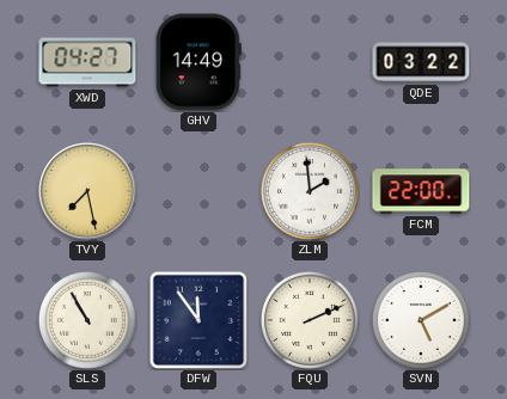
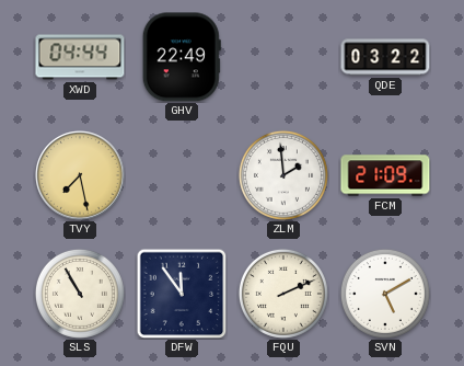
XWD: 04:27 -> 04:44 (80, 57)
GHV: 14:49 -> 22:49 (182, 57)
FCM: 22:00 -> 21:09 (385, 175)
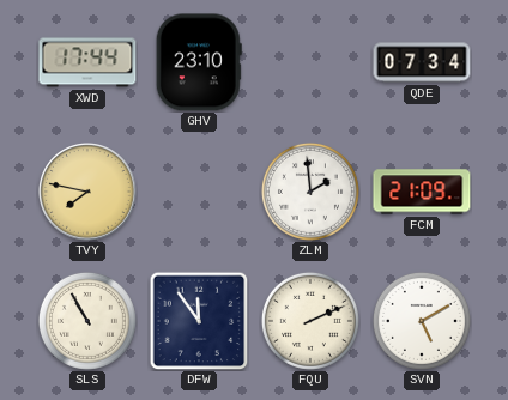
XWD: 04:44 -> 17:44 (87, 62)
GHV: 22:49 -> 23:10 (199, 62)
QDE: 03:22 -> 07:34 (422, 62)
TVY: 7:28 -> 7:47 (87, 192)
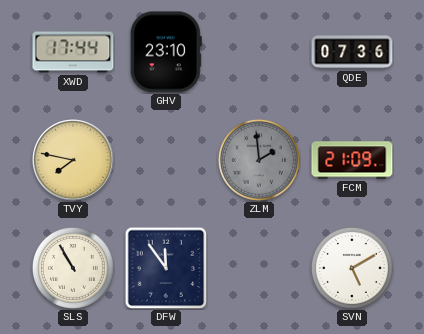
QDE: 07:34 -> 07:36 (352, 52)
ZLM dial: white -> grey (259, 160)
FQU: 2:11 -> none (310, 321)
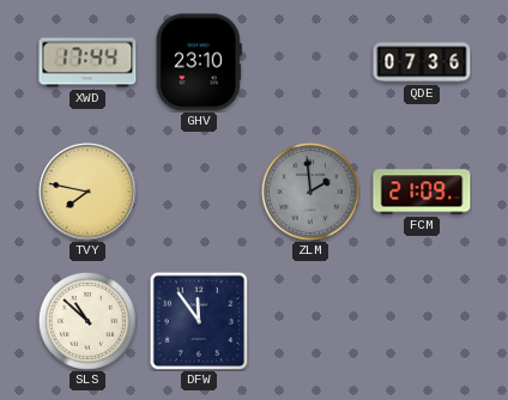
SLS: 10:55 -> 10:52 (87, 321)
SVN: 5:10 -> none (352, 268)
